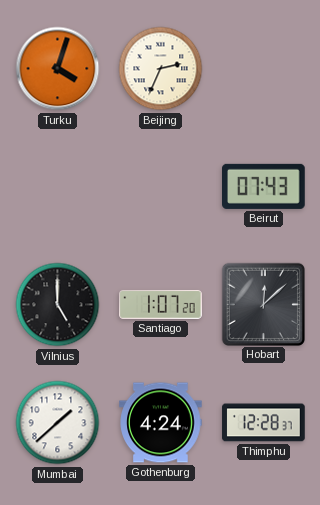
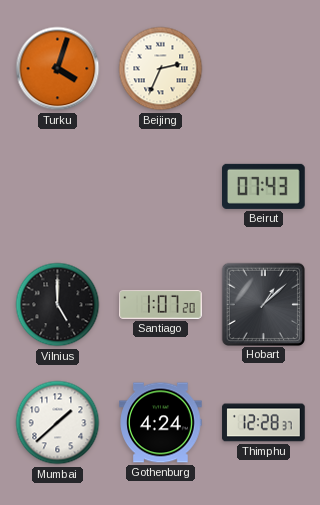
Hobart: 12:08 -> 1:08 (263, 304)
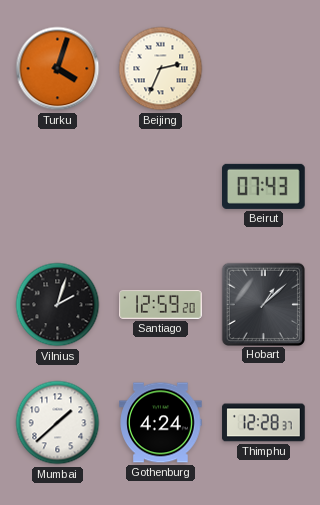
Vilnius: 5:00 -> 2:03 (58, 305)
Santiago: 1:07 -> 12:59 (161, 304)
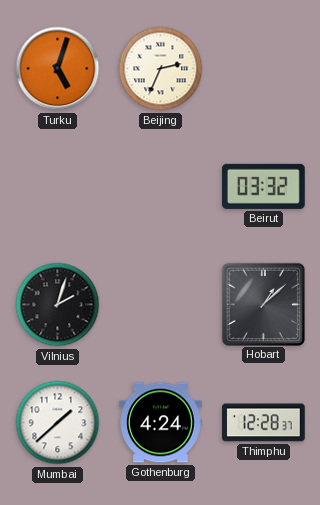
Turku: 4:03 -> 5:03 (58, 69)
Beirut: 07:43 -> 03:32 (264, 186)
Santiago: 12:59 -> none (161, 304)
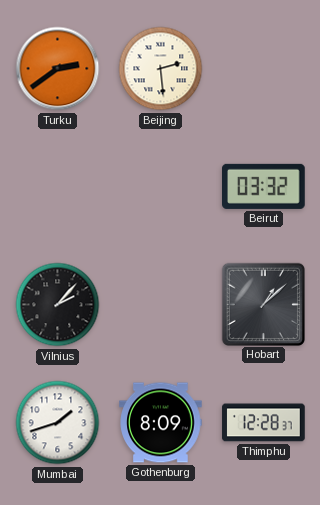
Turku: 5:03 -> 2:39 (58, 69)
Beijing: 2:34 -> 2:29 (161, 69)
Vilnius: 2:03 -> 2:07 (58, 305)
Mumbai: 1:38 -> 1:42 (58, 423)
Gothenburg: 4:24 -> 8:09 (161, 423)
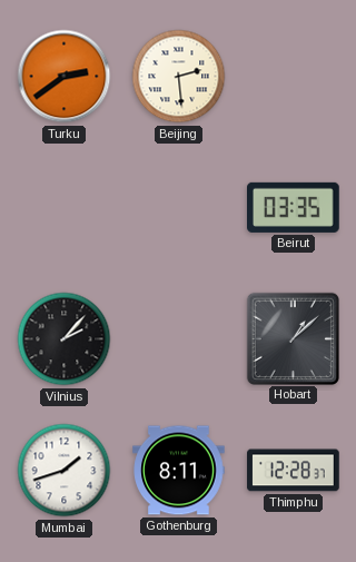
Beirut: 03:32 -> 03:35 (294, 207)
Gothenburg: 8:09 -> 8:11 (179, 471)
